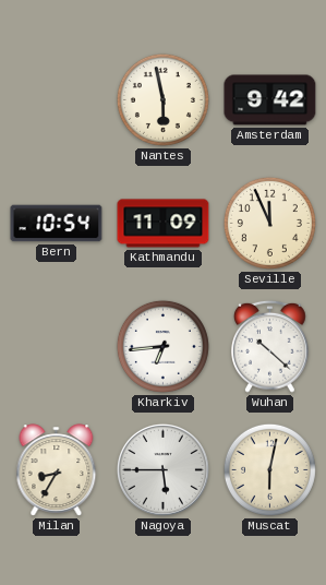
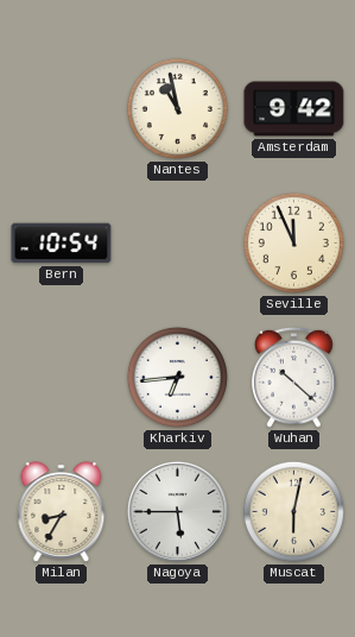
Nantes: 5:58 -> 10:58 (177, 108)
Kathmandu: 11:09 -> none (164, 224)
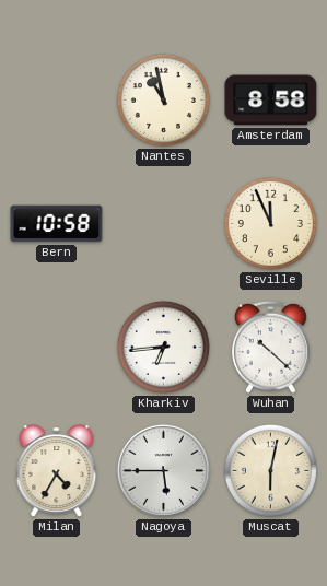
Amsterdam: 9:42 -> 8:58 (271, 101)
Bern: 10:54 -> 10:58 (57, 224)
Milan: 8:35 -> 4:35 (57, 471)
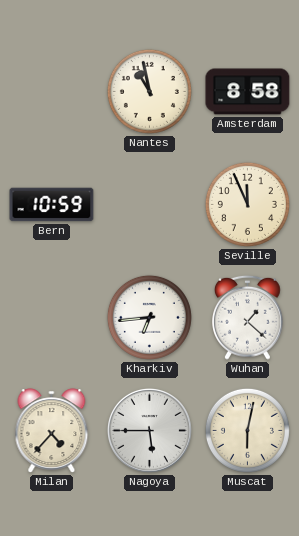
Bern: 10:58 -> 10:59 (52, 205)
Wuhan: 10:22 -> 1:22 (248, 317)
Milan: 4:35 -> 4:37 (52, 431)
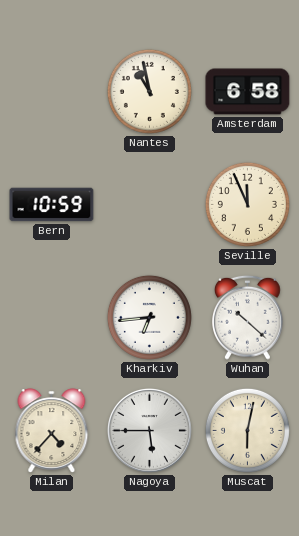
Amsterdam: 8:58 -> 6:58 (248, 92)
Wuhan: 1:22 -> 10:22 (248, 317)
